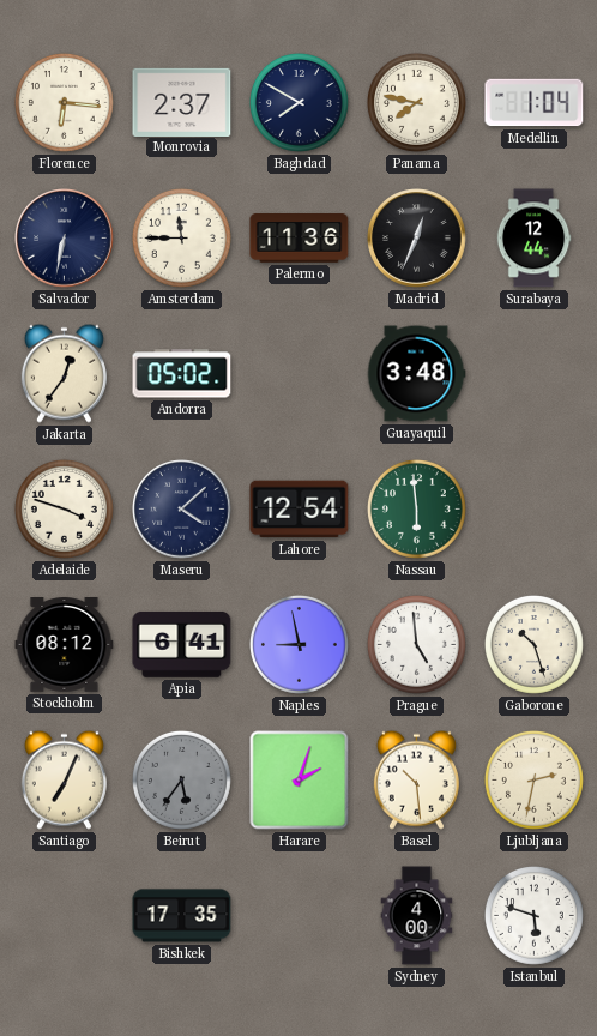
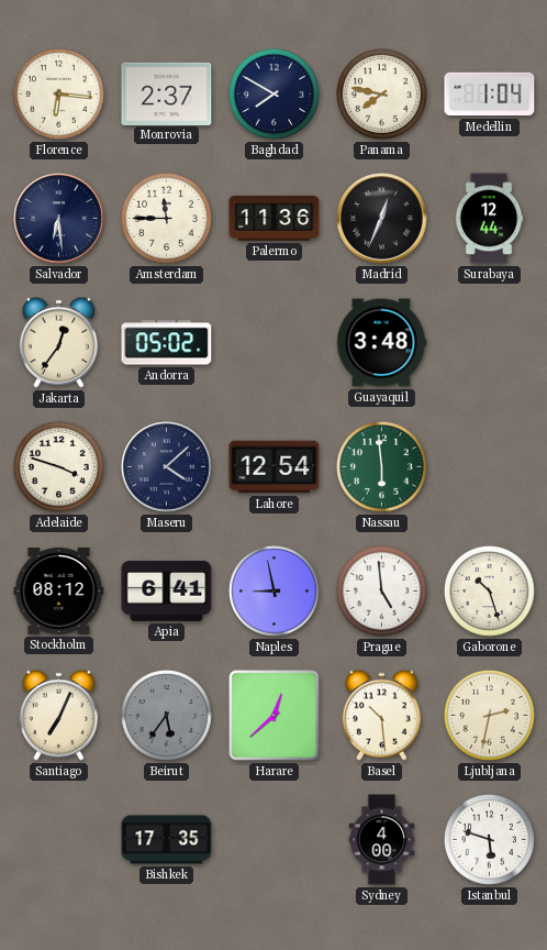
Salvador: 6:32 -> 6:29 (59, 219)
Harare: 2:03 -> 12:38 (275, 716)
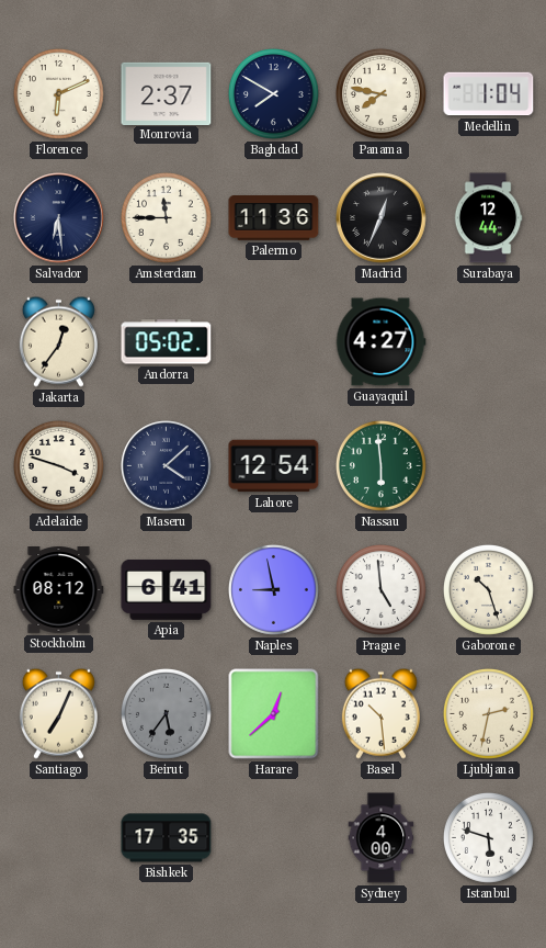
Florence: 6:16 -> 6:11 (58, 93)
Guayaquil: 3:48 -> 4:27 (380, 342)
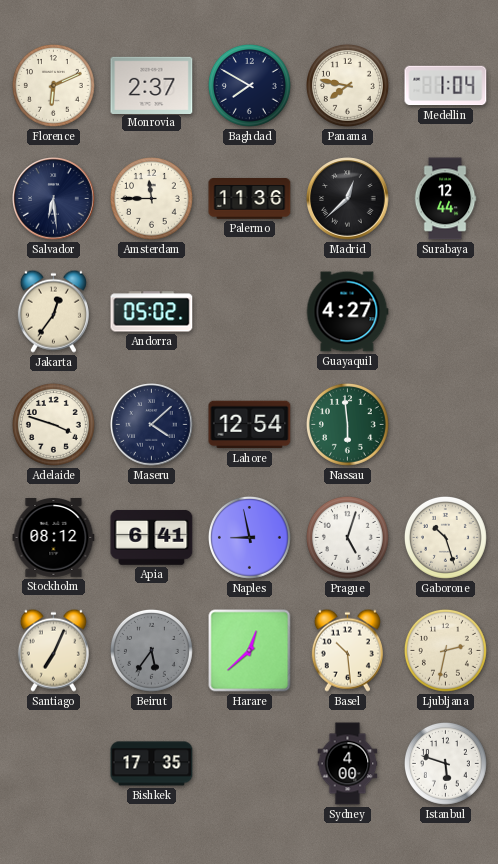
Madrid: 12:34 -> 12:38 (348, 199)
Prague: 4:59 -> 5:03 (347, 537)
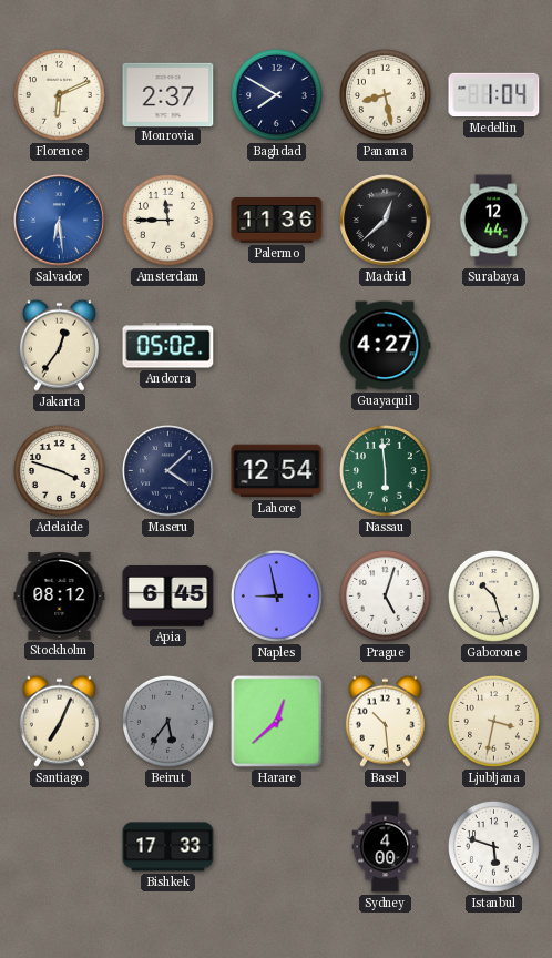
Panama: 7:47 -> 8:28 (385, 94)
Salvador dial: navy -> blue (60, 221)
Apia: 6:41 -> 6:45 (168, 595)
Ljubljana: 2:32 -> 3:32 (493, 721)
Bishkek: 17:35 -> 17:33 (168, 847)
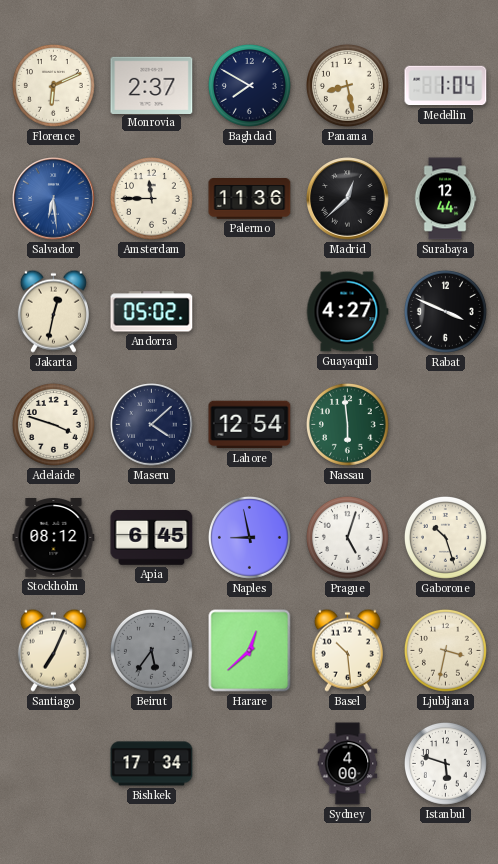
Jakarta: 12:36 -> 12:32 (53, 311)
Rabat: none -> 3:49 (445, 311)
Bishkek: 17:33 -> 17:34 (152, 764)
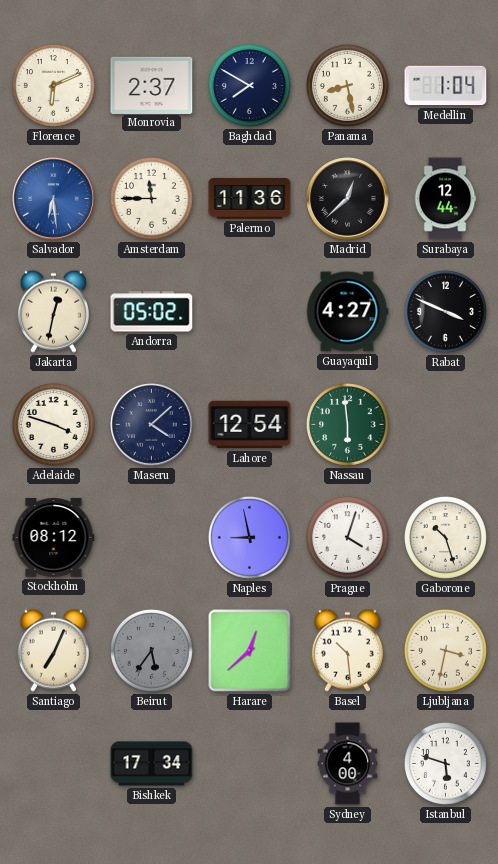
Apia: 6:45 -> none (152, 537)
Prague: 5:03 -> 4:03 (347, 537)
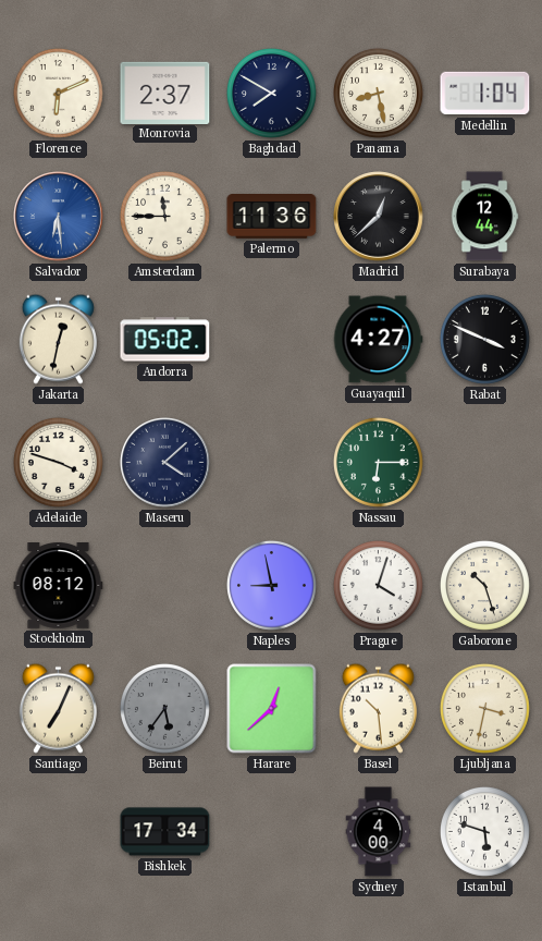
Lahore: 12:54 -> none (250, 425)
Nassau: 5:59 -> 6:15 (378, 462)
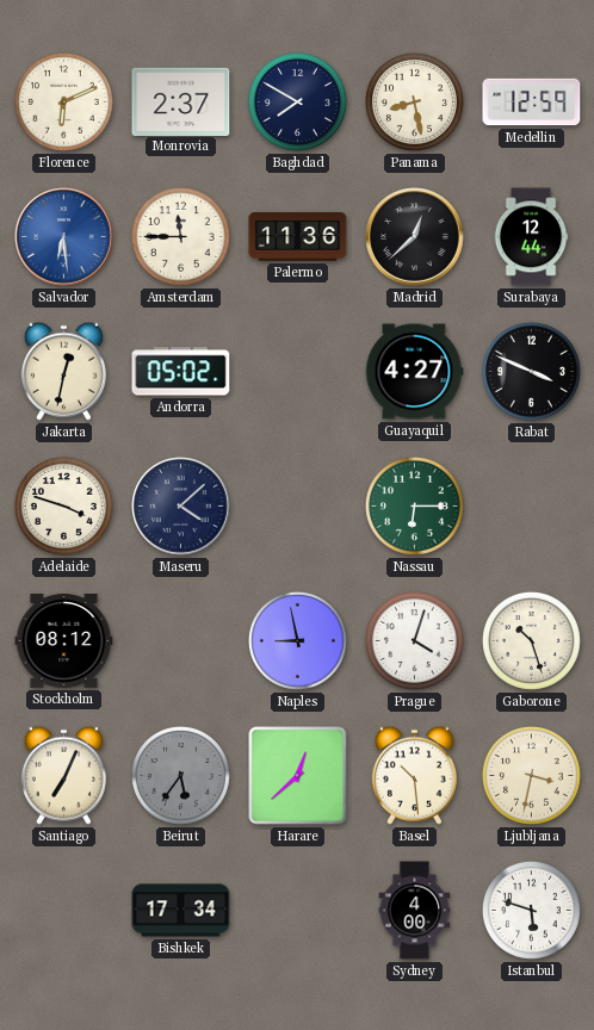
Medellin: 1:04 -> 12:59 (532, 103)
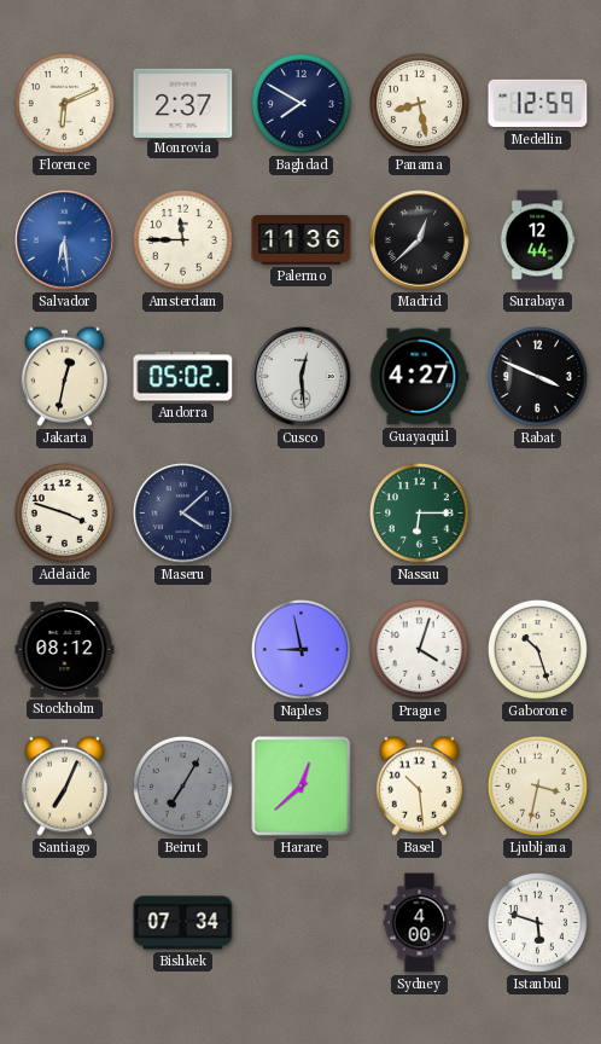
Cusco: none -> 12:29 (302, 377)
Beirut: 5:36 -> 7:05 (182, 785)
Bishkek: 17:34 -> 07:34 (183, 923)
